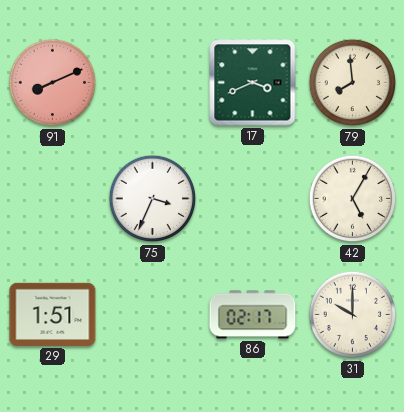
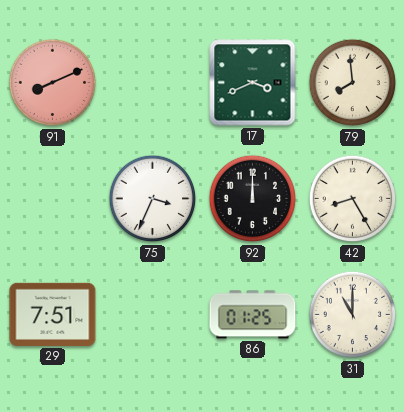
92: none -> 12:00 (253, 199)
42: 5:05 -> 8:25 (353, 199)
29: 1:51 -> 7:51 (53, 314)
86: 02:17 -> 01:25 (253, 315)
31: 10:00 -> 11:00 (353, 315)
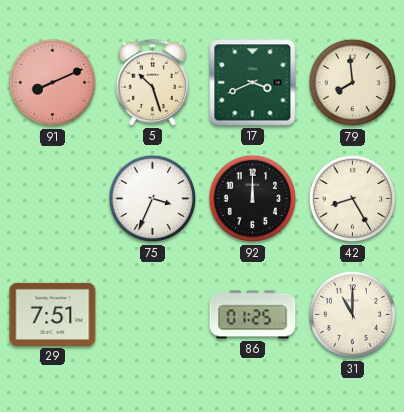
5: none -> 10:27 (153, 82)
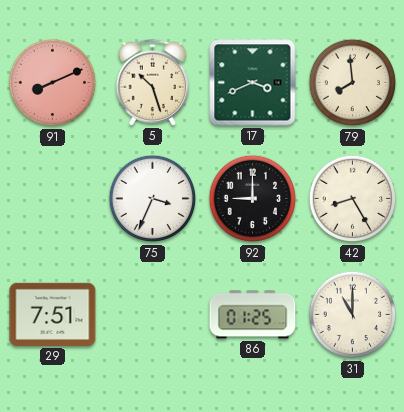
92: 12:00 -> 9:00 (253, 199)
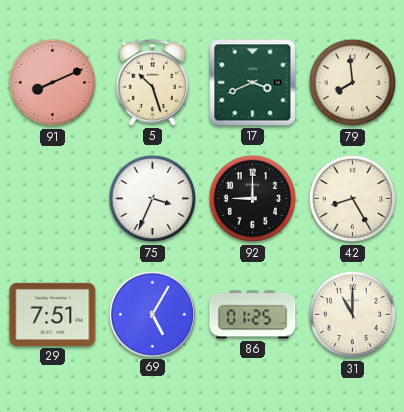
69: none -> 5:05 (152, 314)
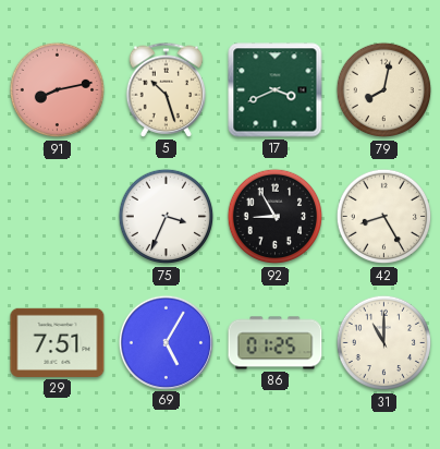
91: 8:11 -> 8:13 (58, 90)
79: 7:59 -> 8:02 (384, 90)
92: 9:00 -> 8:55 (276, 217)
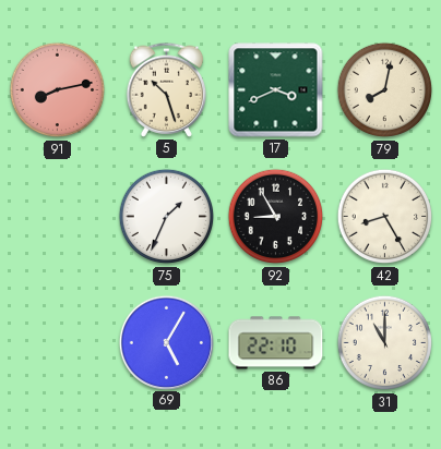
75: 3:34 -> 1:34 (167, 217)
29: 7:51 -> none (58, 342)
86: 01:25 -> 22:10 (276, 343)
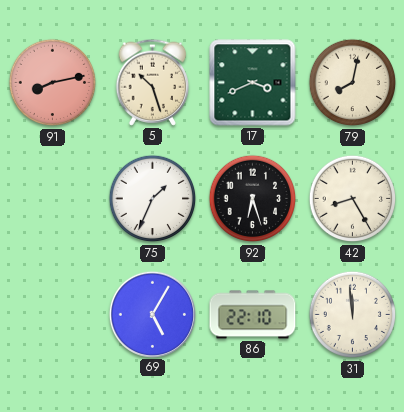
92: 8:55 -> 6:27 (253, 199)
31: 11:00 -> 11:59 (353, 315)
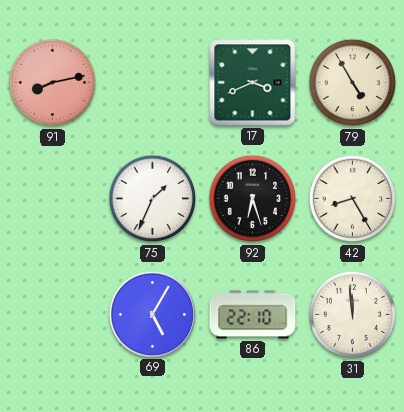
5: 10:27 -> none (153, 82)
79: 8:02 -> 4:55 (353, 83)
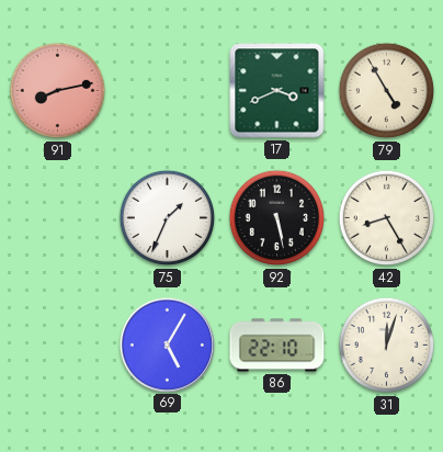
92: 6:27 -> 5:28 (277, 218)
31: 11:59 -> 12:03 (387, 346)
